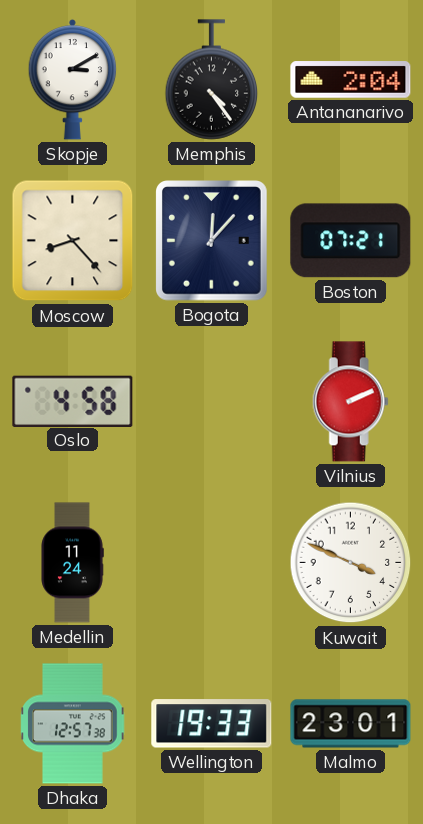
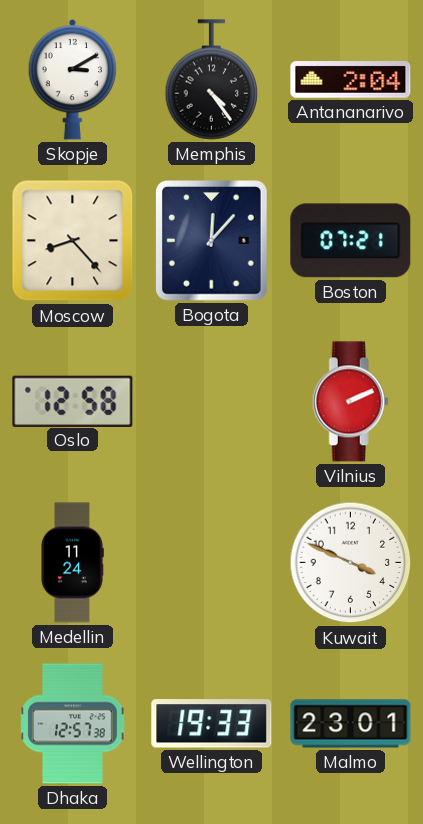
Oslo: 4:58 -> 12:58 (73, 401)
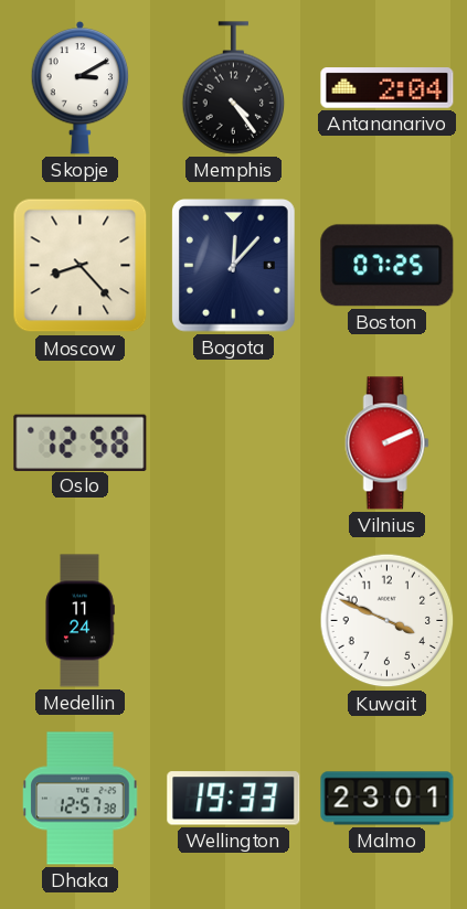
Boston: 07:21 -> 07:25 (388, 266)
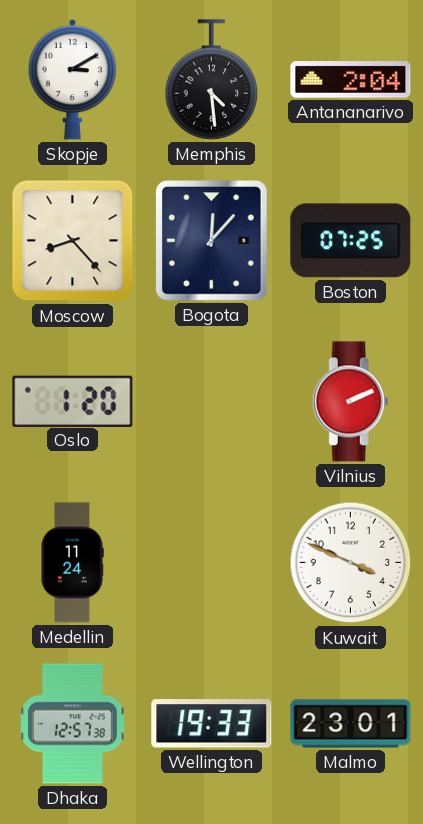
Memphis: 4:24 -> 4:29 (212, 80)
Oslo: 12:58 -> 1:20 (73, 401)
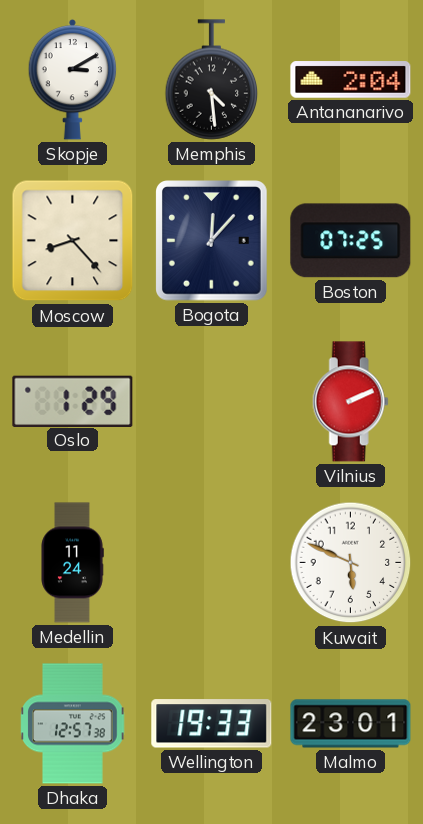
Oslo: 1:20 -> 1:29 (73, 401)
Kuwait: 3:49 -> 5:49 (351, 563)
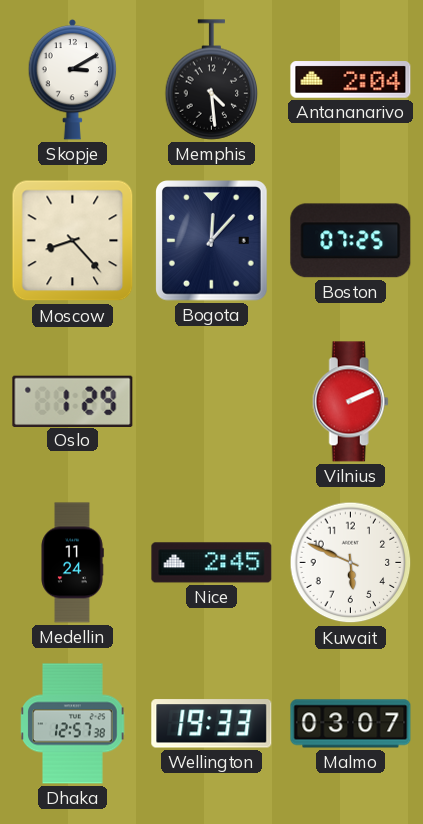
Nice: none -> 2:45 (212, 563)
Malmo: 23:01 -> 03:07 (351, 724)
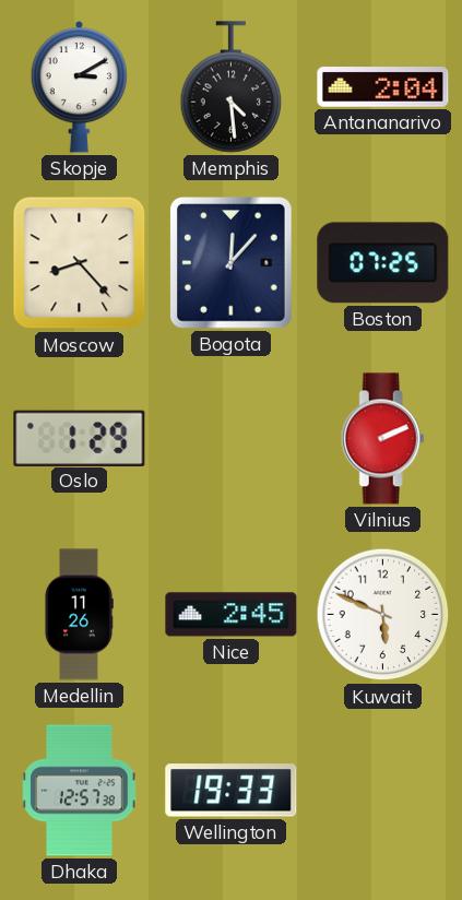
Medellin: 11:24 -> 11:26 (79, 615)
Malmo: 03:07 -> none (351, 724)
